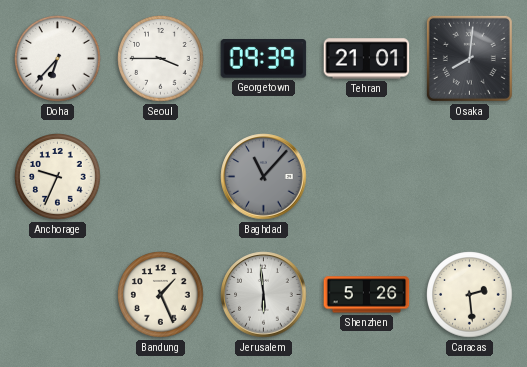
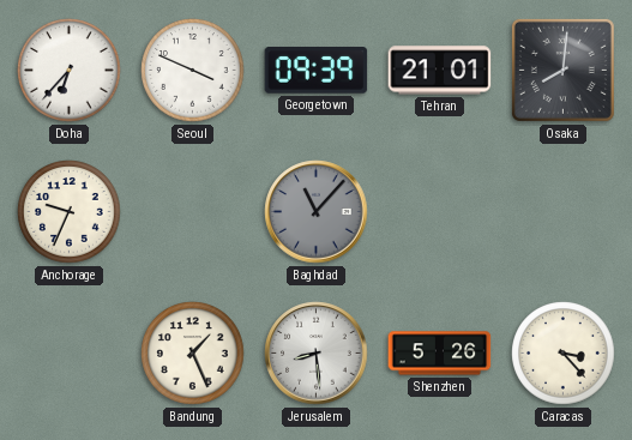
Seoul: 3:45 -> 3:49 (193, 71)
Jerusalem: 5:59 -> 8:29 (317, 354)
Caracas: 2:29 -> 3:23 (564, 354)
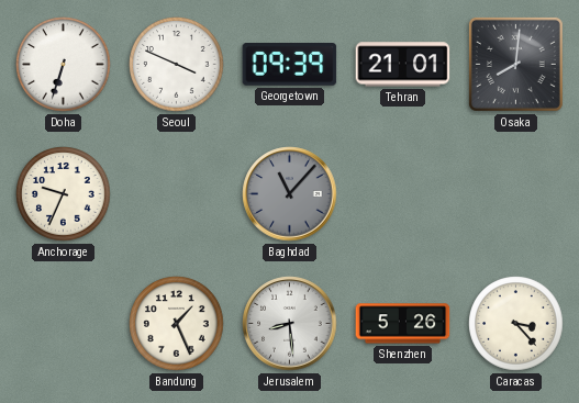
Doha: 6:37 -> 6:33 (64, 65)
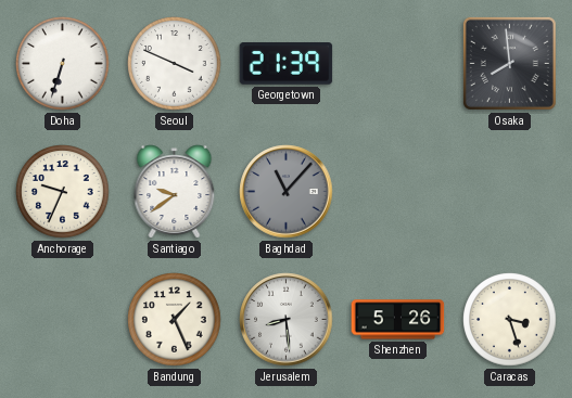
Georgetown: 09:39 -> 21:39 (287, 64)
Tehran: 21:01 -> none (403, 65)
Osaka: 8:01 -> 7:59 (509, 63)
Santiago: none -> 9:39 (175, 192)
Caracas: 3:23 -> 3:27 (510, 320)
